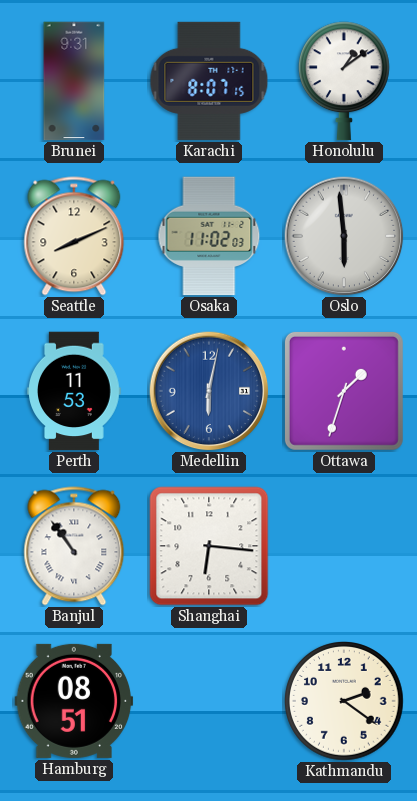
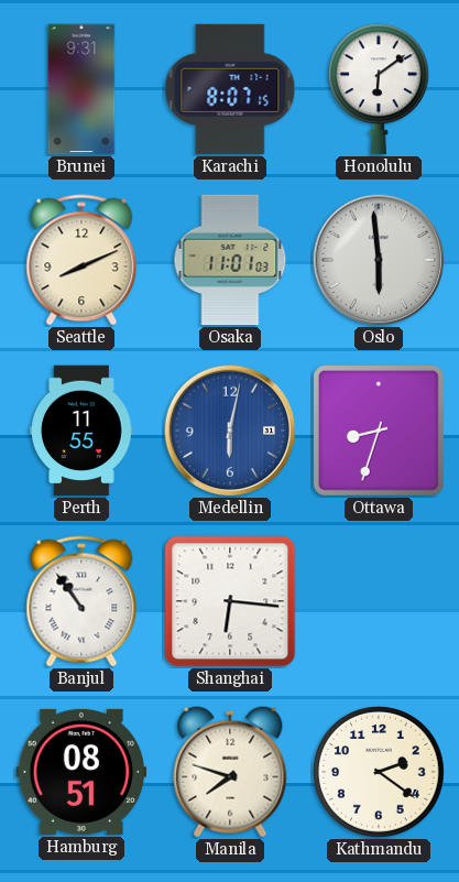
Honolulu: 1:09 -> 6:09 (379, 89)
Osaka: 11:02 -> 11:01 (230, 260)
Perth: 11:53 -> 11:55 (81, 431)
Ottawa: 1:33 -> 8:33 (379, 431)
Manila: none -> 7:48 (230, 772)
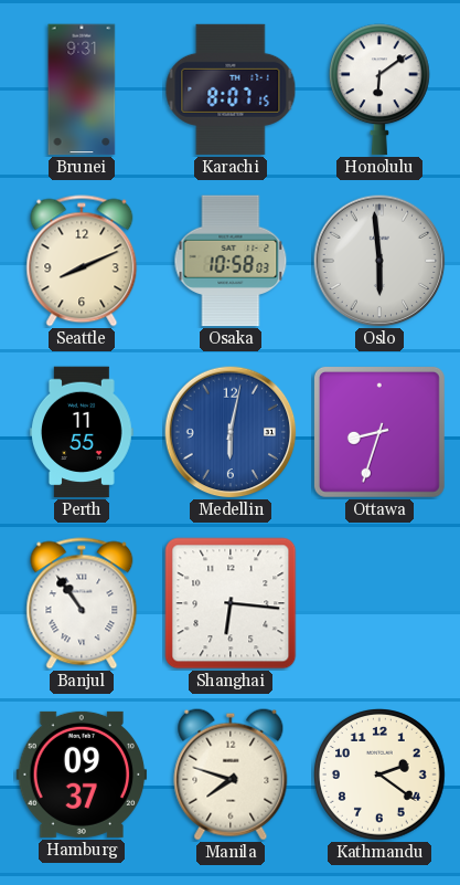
Osaka: 11:01 -> 10:58 (231, 261)
Hamburg: 08:51 -> 09:37 (82, 775)
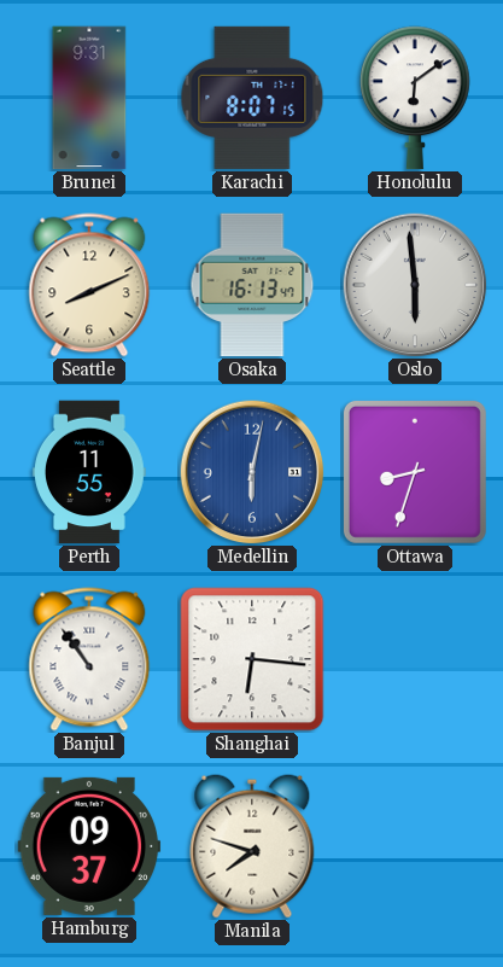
Osaka: 10:58 -> 16:13 (252, 285)
Kathmandu: 2:21 -> none (381, 776)
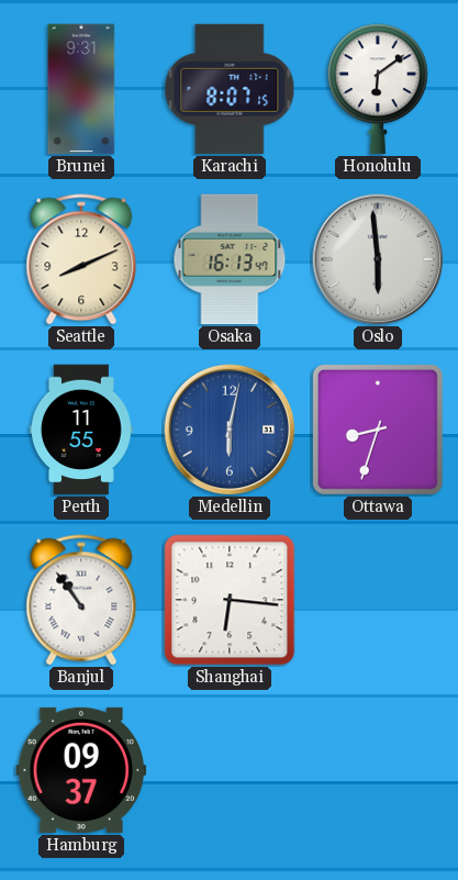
Manila: 7:48 -> none (252, 846)
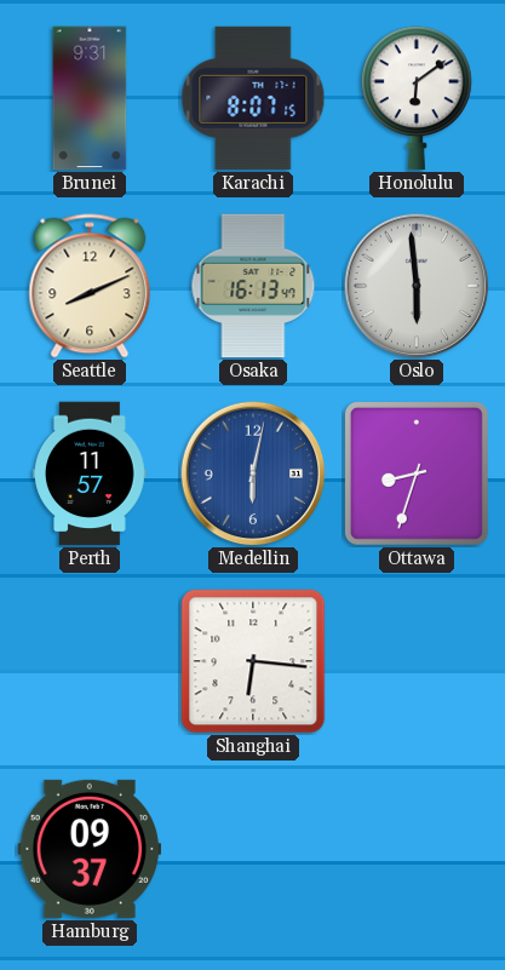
Perth: 11:55 -> 11:57 (90, 473)
Banjul: 10:54 -> none (81, 600)
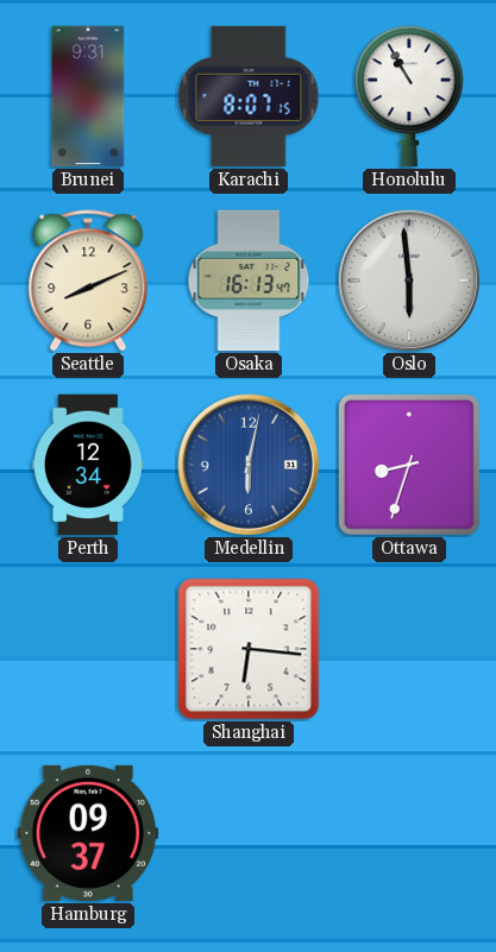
Honolulu: 6:09 -> 10:55 (409, 96)
Perth: 11:57 -> 12:34 (88, 465)
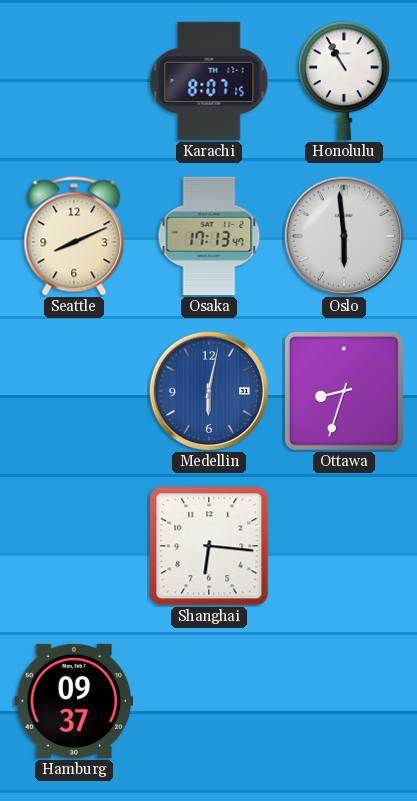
Brunei: 9:31 -> none (88, 96)
Osaka: 16:13 -> 17:13 (209, 236)
Perth: 12:34 -> none (88, 465)
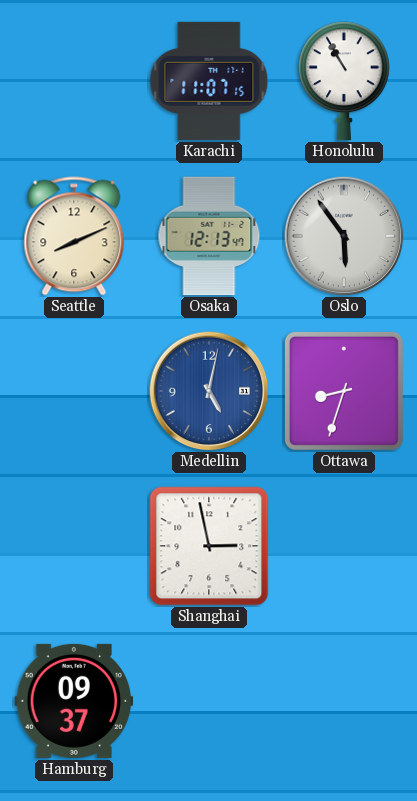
Karachi: 8:07 -> 11:07 (209, 81)
Osaka: 17:13 -> 12:13 (209, 236)
Oslo: 5:59 -> 5:54 (344, 236)
Medellin: 6:02 -> 5:02 (209, 391)
Shanghai: 6:16 -> 2:58 (209, 546)
